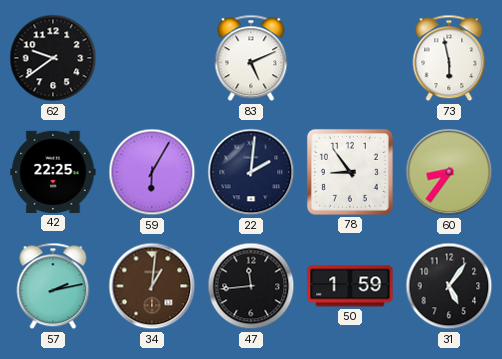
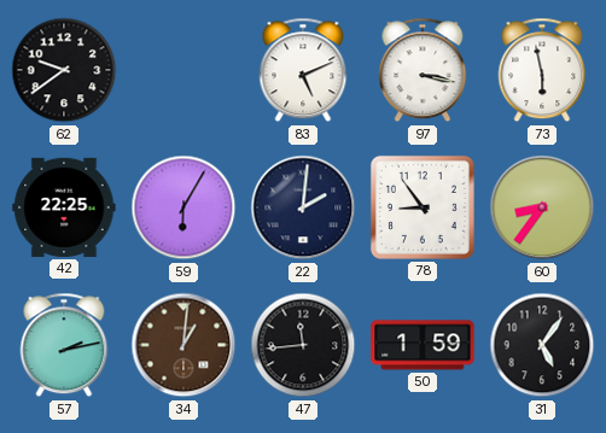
97: none -> 3:17 (423, 70)
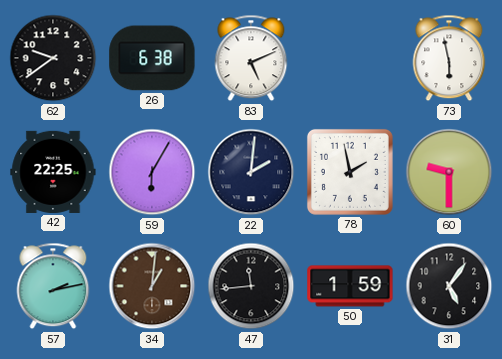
26: none -> 6:38 (152, 58)
97: 3:17 -> none (423, 70)
78: 8:54 -> 1:58 (350, 172)
60: 8:36 -> 9:30 (449, 172)
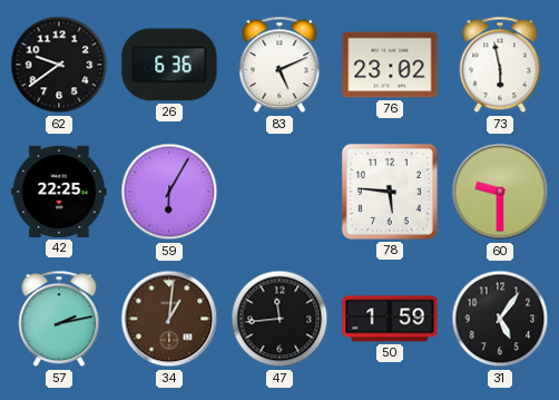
26: 6:38 -> 6:36 (169, 65)
76: none -> 23:02 (390, 65)
22: 2:01 -> none (251, 172)
78: 1:58 -> 5:46 (390, 192)
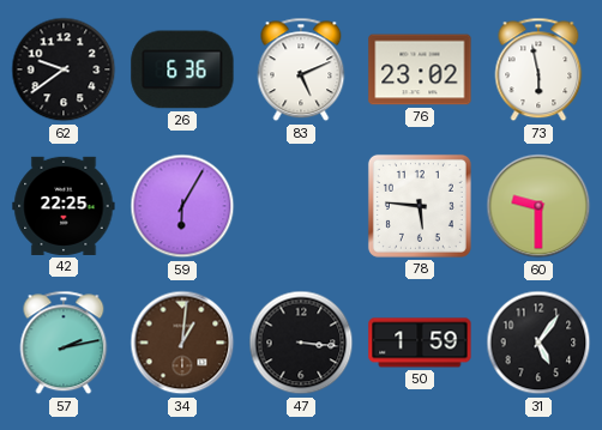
47: 11:44 -> 3:16 (301, 343)
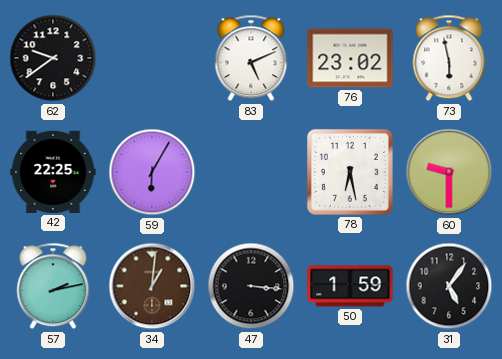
26: 6:36 -> none (182, 69)
78: 5:46 -> 6:28 (350, 172)
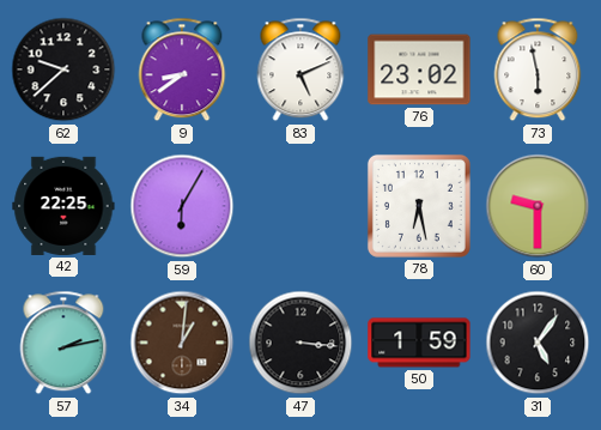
62: 9:39 -> 9:38 (63, 69)
9: none -> 8:39 (182, 69)
